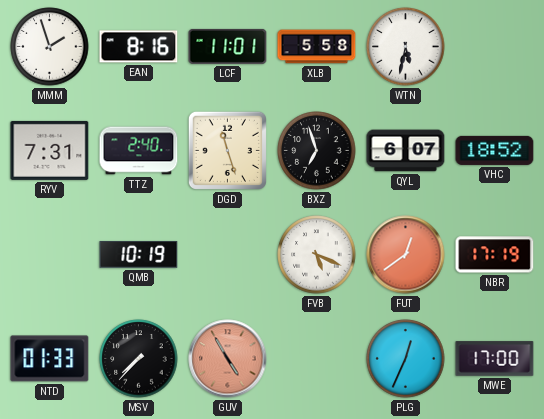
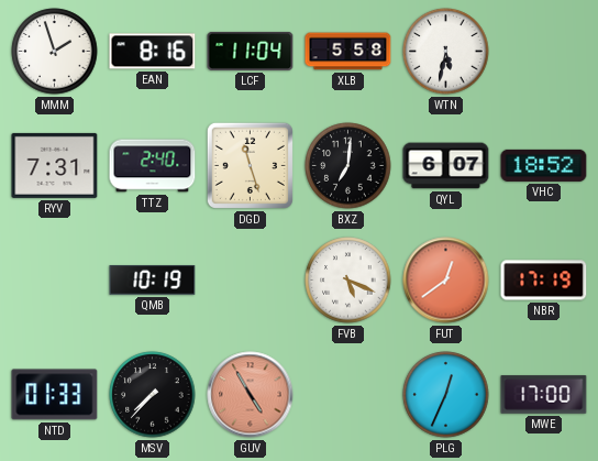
LCF: 11:01 -> 11:04 (251, 51)
BXZ: 6:57 -> 7:01 (348, 166)
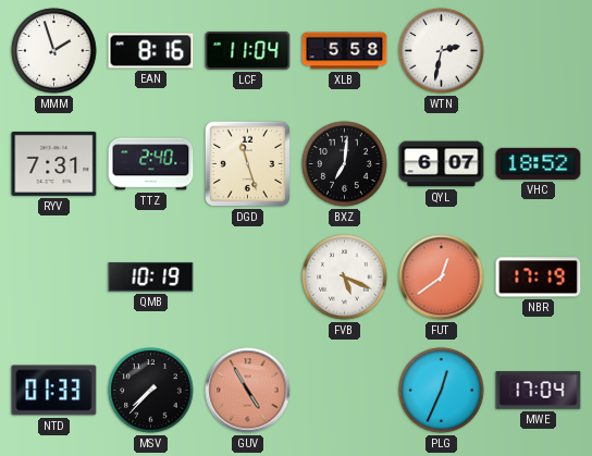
WTN: 5:32 -> 2:32 (442, 51)
MWE: 17:00 -> 17:04 (539, 391)
